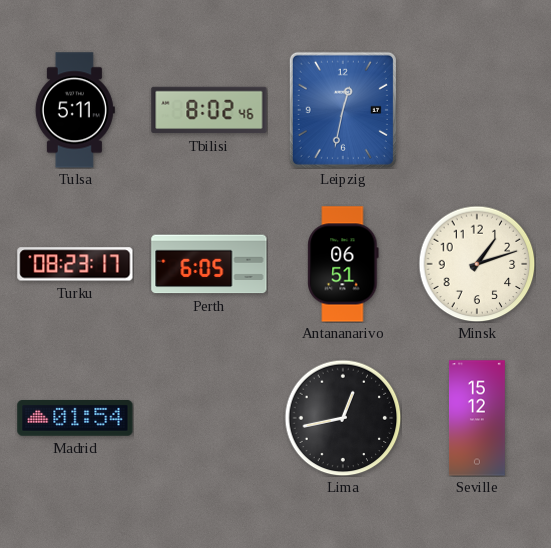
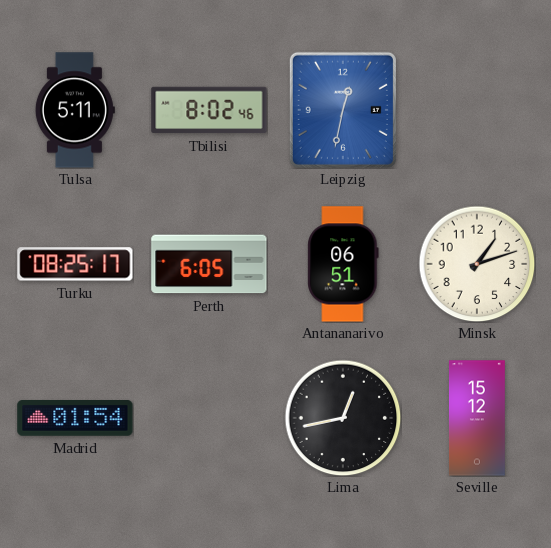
Turku: 08:23 -> 08:25 (75, 264)
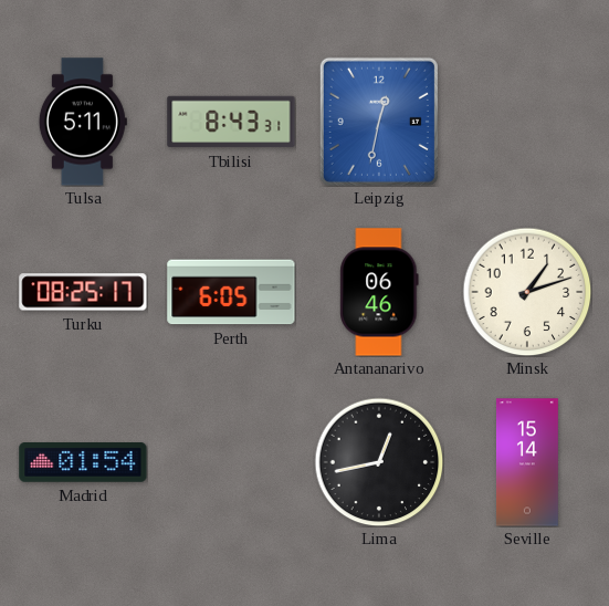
Tbilisi: 8:02 -> 8:43 (231, 122)
Antananarivo: 06:51 -> 06:46 (379, 292)
Seville: 15:12 -> 15:14 (527, 462)
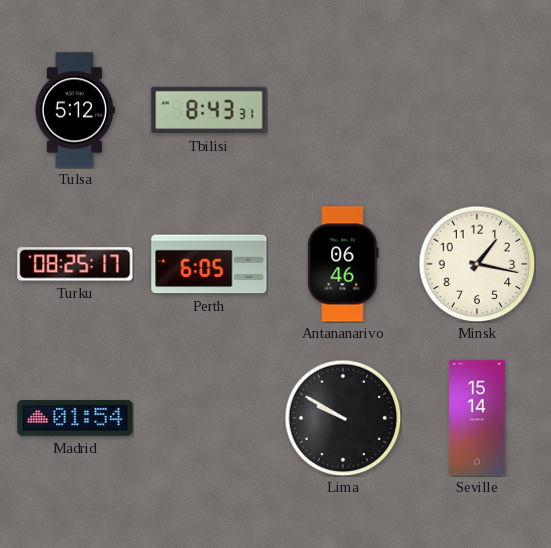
Tulsa: 5:11 -> 5:12 (75, 110)
Leipzig: 12:32 -> none (379, 122)
Minsk: 1:12 -> 1:17 (477, 264)
Lima: 12:43 -> 9:50 (343, 418)
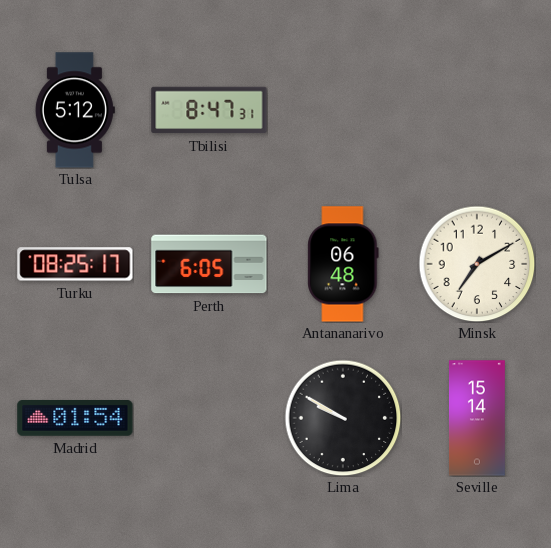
Tbilisi: 8:43 -> 8:47 (209, 110)
Antananarivo: 06:46 -> 06:48 (343, 264)
Minsk: 1:17 -> 7:10 (477, 264)
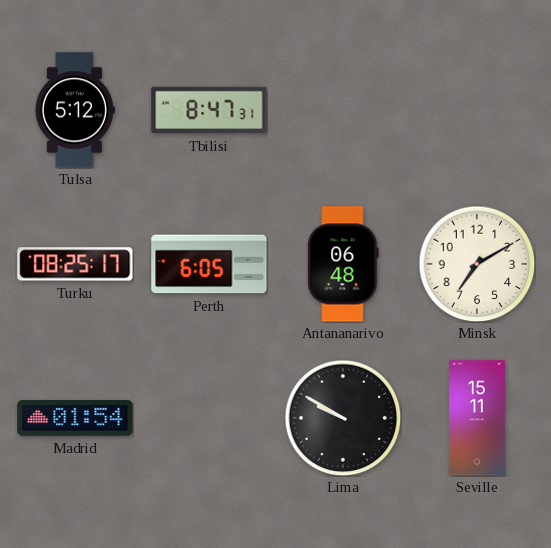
Seville: 15:14 -> 15:11 (477, 418)
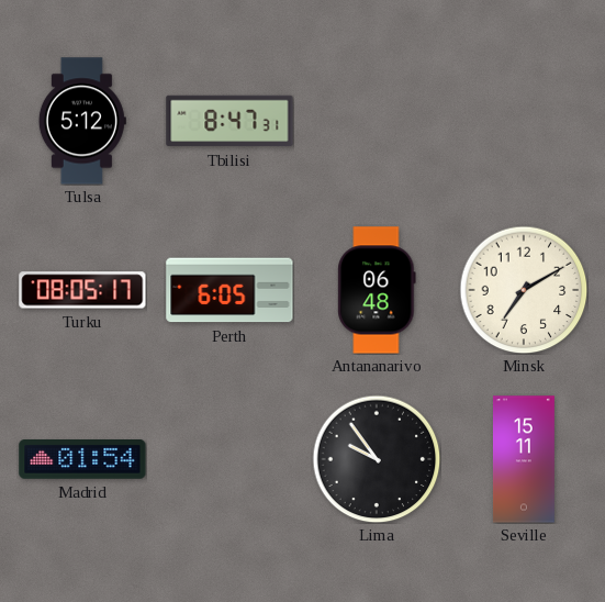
Turku: 08:25 -> 08:05 (82, 290)
Lima: 9:50 -> 9:54 (377, 459)
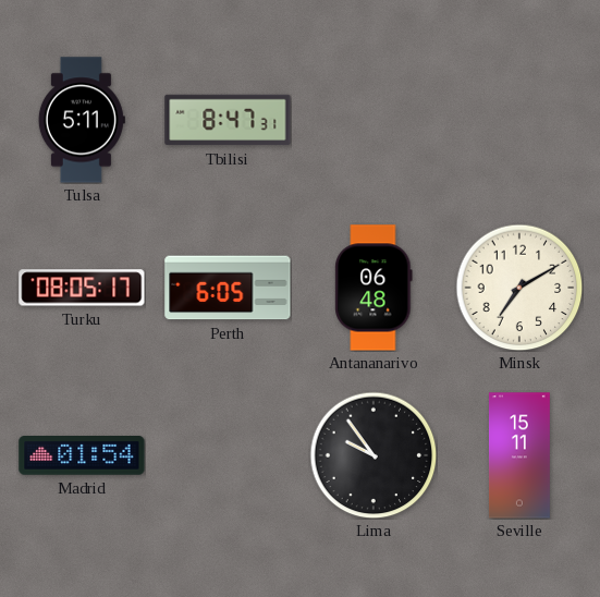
Tulsa: 5:12 -> 5:11 (82, 120)
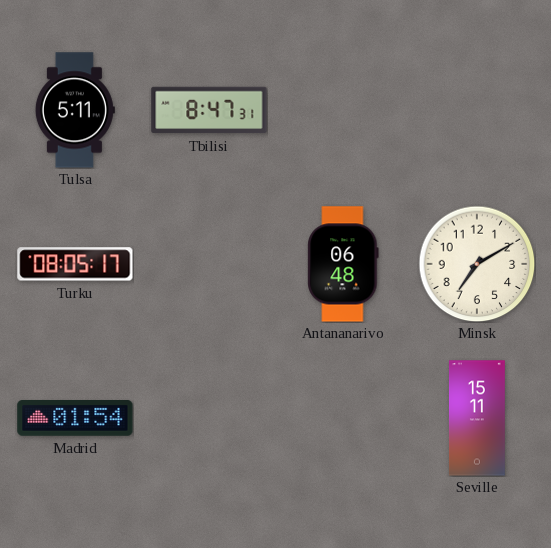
Perth: 6:05 -> none (228, 288)
Lima: 9:54 -> none (374, 455)
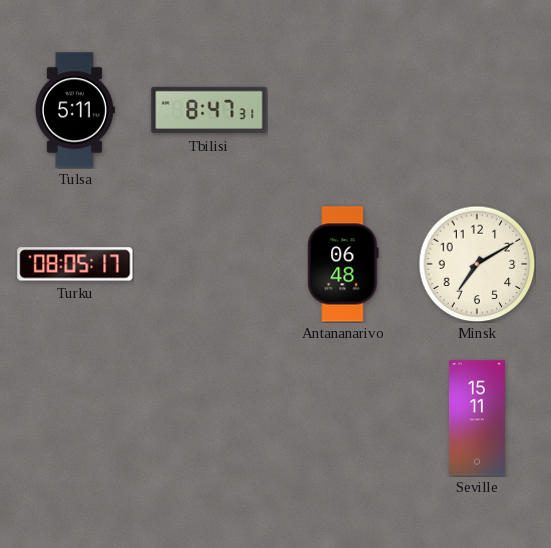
Madrid: 01:54 -> none (75, 418)
